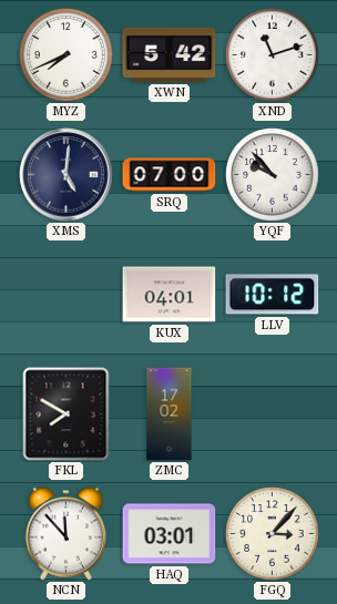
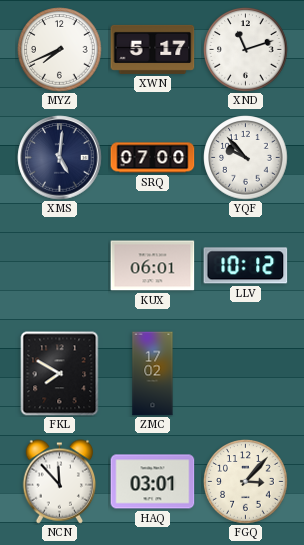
XWN: 5:42 -> 5:17 (153, 49)
KUX: 04:01 -> 06:01 (153, 266)
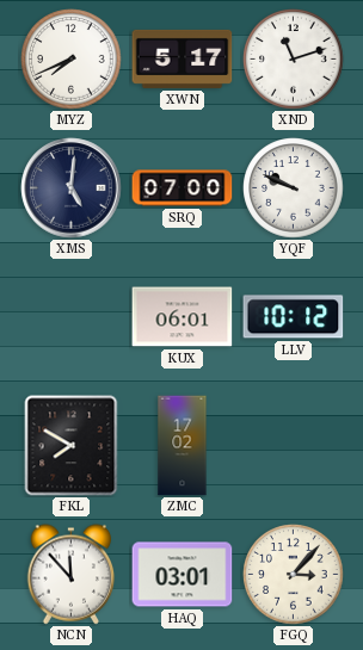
YQF: 9:53 -> 9:49 (294, 188)
